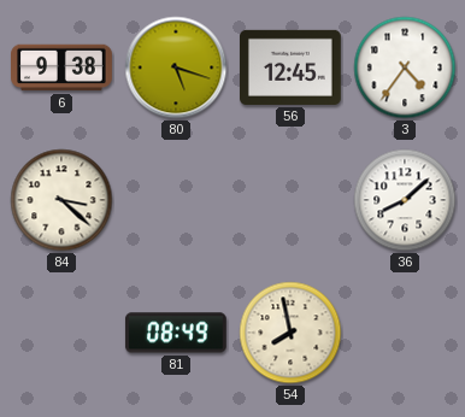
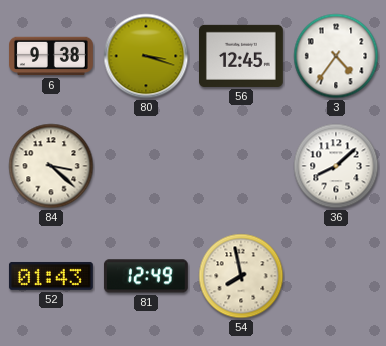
80: 5:18 -> 3:18 (146, 56)
52: none -> 01:43 (51, 276)
81: 08:49 -> 12:49 (146, 276)
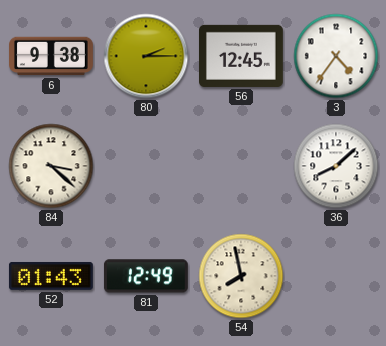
80: 3:18 -> 2:15 (146, 56)
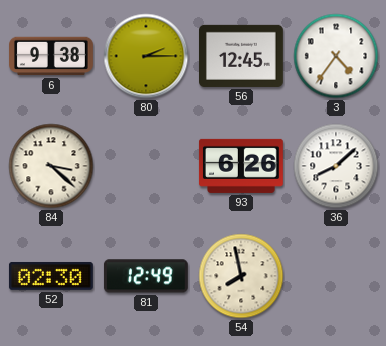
93: none -> 6:26 (241, 166)
52: 01:43 -> 02:30 (51, 276)
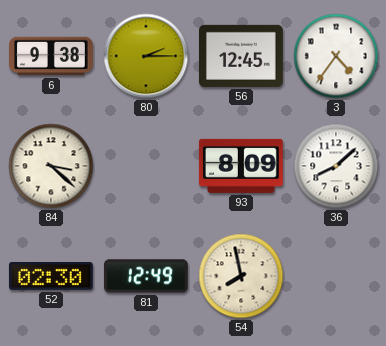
93: 6:26 -> 8:09 (241, 166)
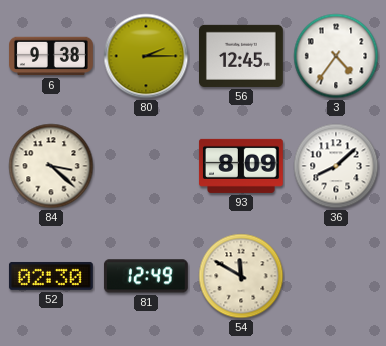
54: 7:58 -> 11:50 (241, 276)
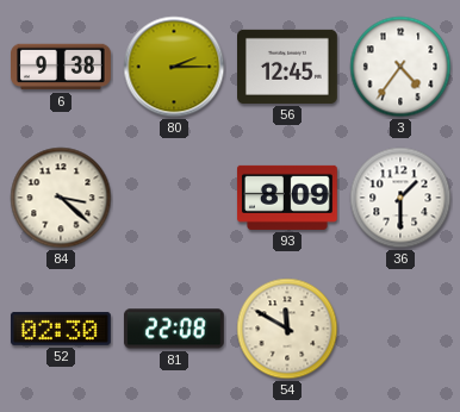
36: 8:08 -> 1:30 (400, 198)
81: 12:49 -> 22:08 (174, 329)
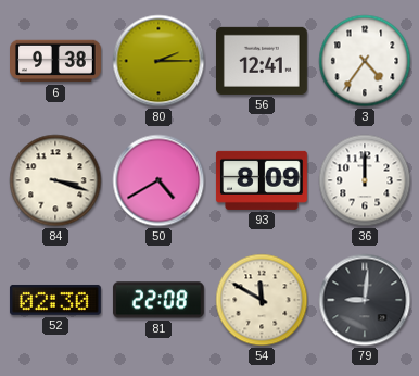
56: 12:45 -> 12:41 (263, 61)
84: 3:22 -> 3:18 (55, 180)
50: none -> 4:40 (158, 180)
36: 1:30 -> 12:00 (365, 180)
79: none -> 9:01 (365, 300)
